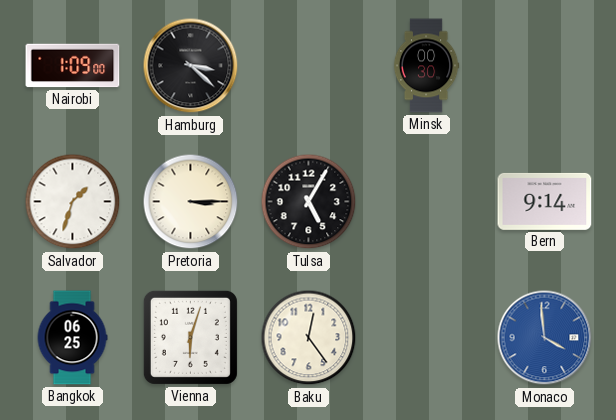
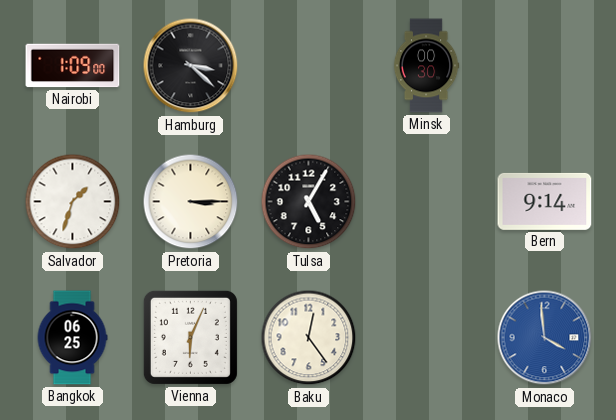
Vienna: 6:03 -> 6:04 (190, 337)
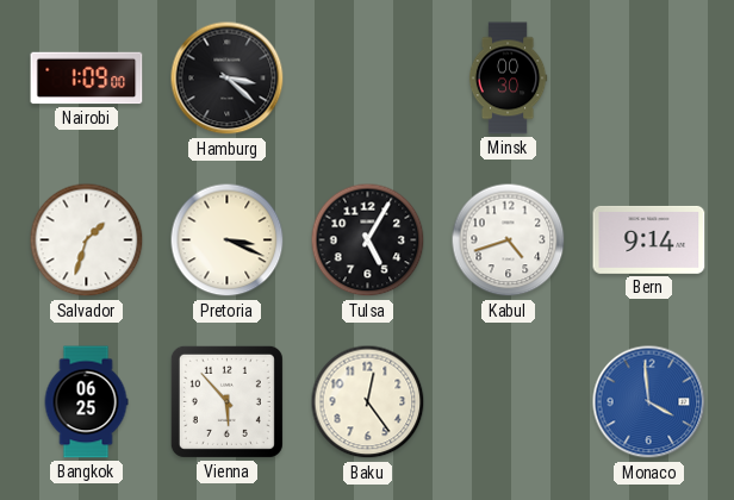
Pretoria: 3:15 -> 3:19 (228, 240)
Kabul: none -> 4:42 (509, 240)
Vienna: 6:04 -> 5:53 (226, 401)
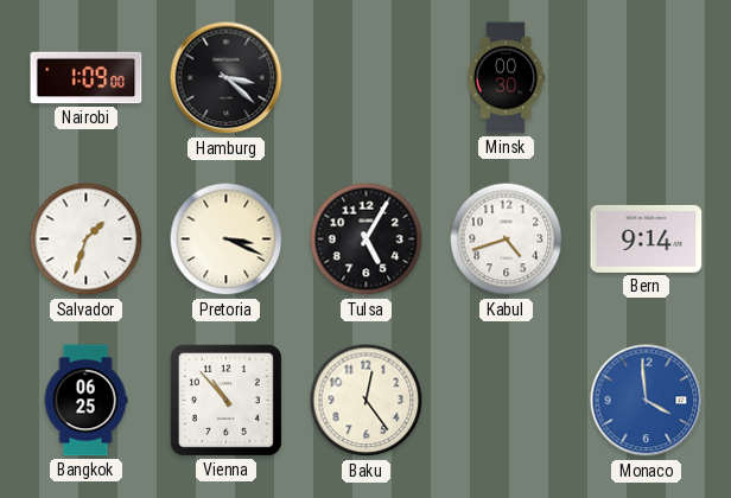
Vienna: 5:53 -> 10:53 (225, 400)
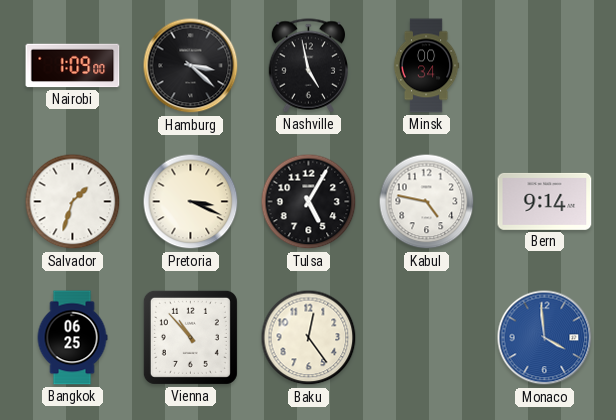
Nashville: none -> 4:58 (308, 66)
Minsk: 00:30 -> 00:34 (426, 66)
Kabul: 4:42 -> 4:47 (427, 202)
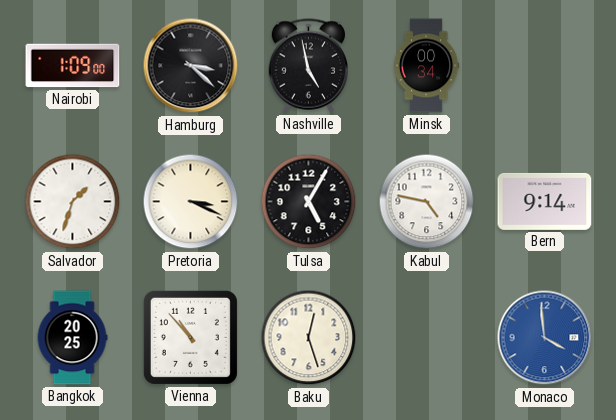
Bangkok: 06:25 -> 20:25 (72, 338)
Baku: 12:24 -> 12:27 (309, 338)
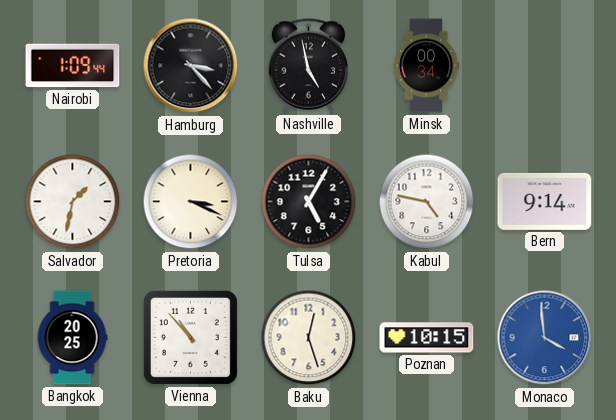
Nairobi: 1:09:00 -> 1:09:44 (73, 66)
Hamburg: 3:22 -> 3:23 (191, 66)
Salvador: 1:33 -> 1:32 (73, 202)
Poznan: none -> 10:15 (427, 338)
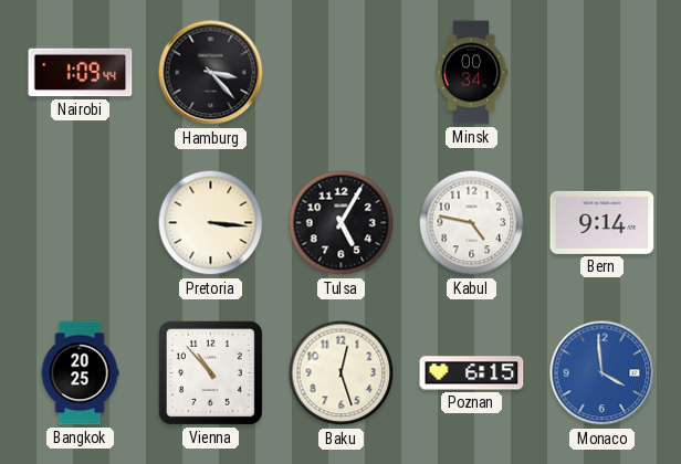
Nashville: 4:58 -> none (308, 66)
Salvador: 1:32 -> none (73, 202)
Pretoria: 3:19 -> 3:16 (211, 223)
Poznan: 10:15 -> 6:15 (472, 373)
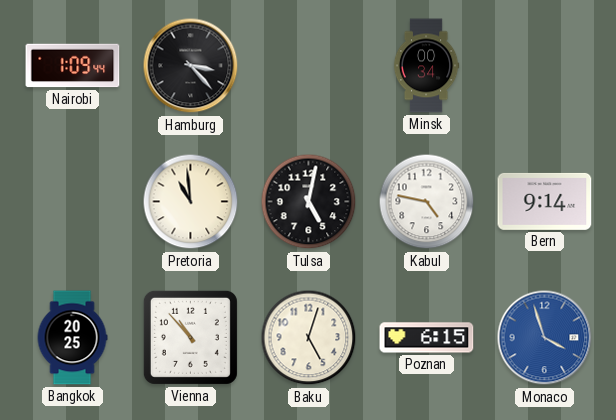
Pretoria: 3:16 -> 10:59 (191, 202)
Tulsa: 5:05 -> 5:02 (309, 202)
Baku: 12:27 -> 5:03 (309, 338)
Monaco: 3:59 -> 3:57 (545, 338)
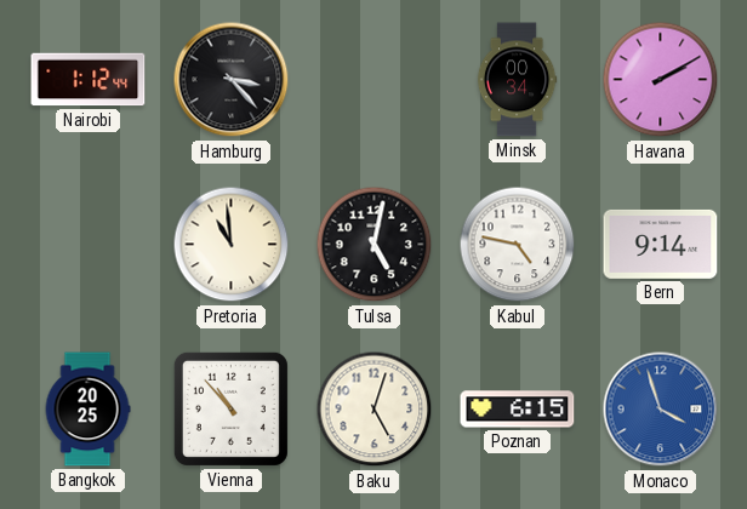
Nairobi: 1:09 -> 1:12 (89, 80)
Havana: none -> 2:10 (661, 80)
